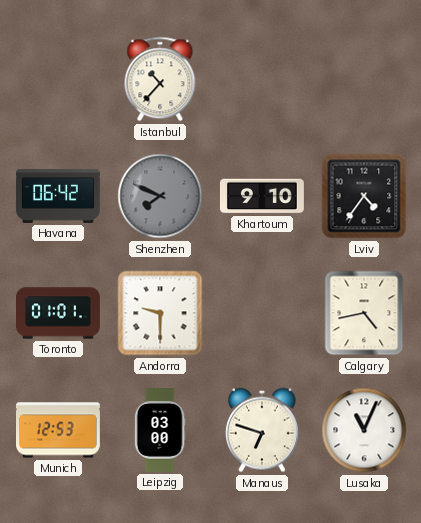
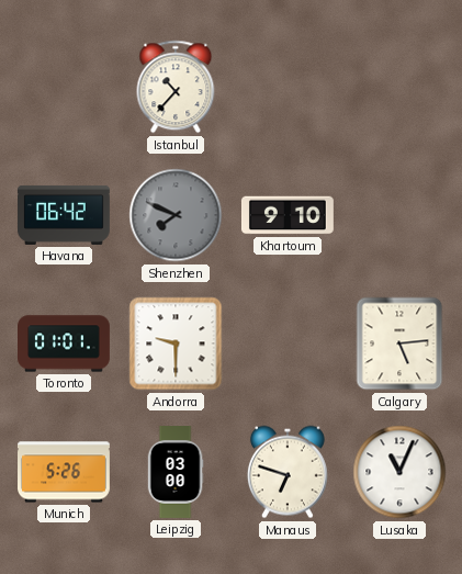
Lviv: 4:36 -> none (364, 196)
Calgary: 4:43 -> 5:14 (399, 344)
Munich: 12:53 -> 5:26 (65, 472)
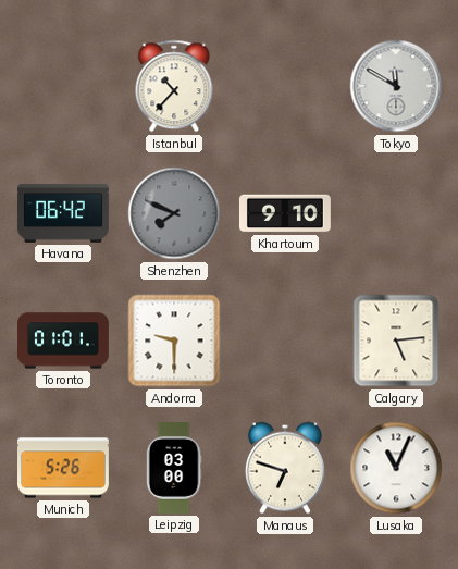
Tokyo: none -> 11:50 (396, 86)
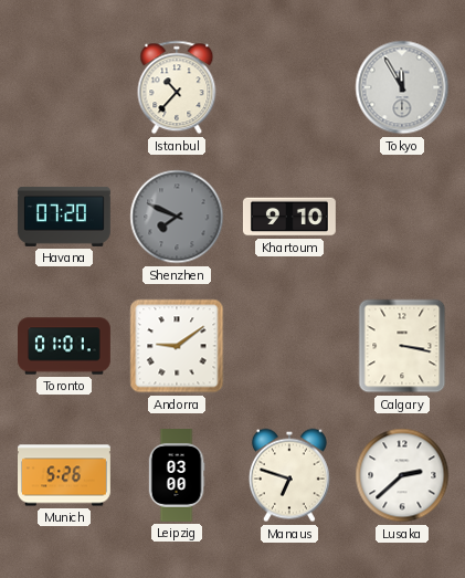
Tokyo: 11:50 -> 11:55 (402, 87)
Havana: 06:42 -> 07:20 (64, 217)
Andorra: 9:30 -> 9:09 (177, 346)
Calgary: 5:14 -> 3:17 (402, 346)
Lusaka: 11:04 -> 2:38 (402, 475)
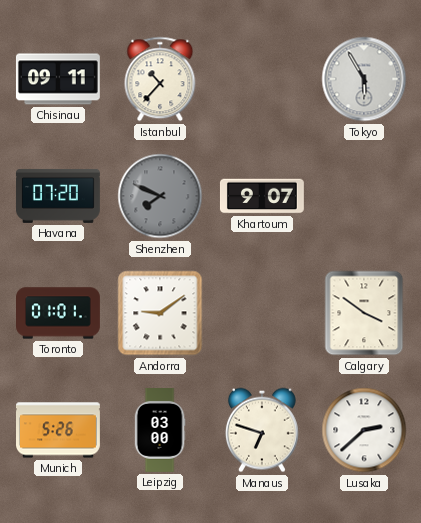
Chisinau: none -> 09:11 (58, 79)
Tokyo: 11:55 -> 5:55 (364, 79)
Khartoum: 9:10 -> 9:07 (262, 196)
Calgary: 3:17 -> 3:51 (364, 313)
